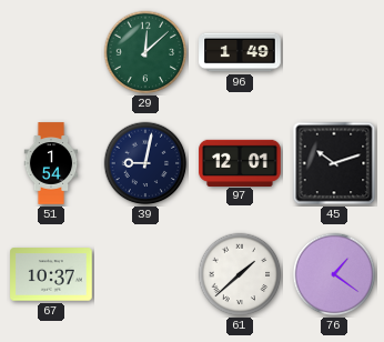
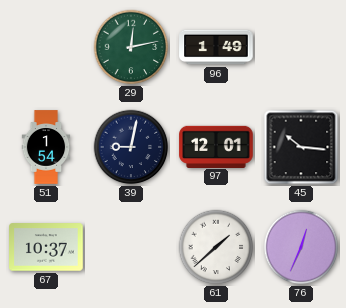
29: 12:08 -> 12:13 (131, 47)
45: 10:12 -> 10:16 (301, 147)
76: 1:21 -> 12:34 (301, 247)
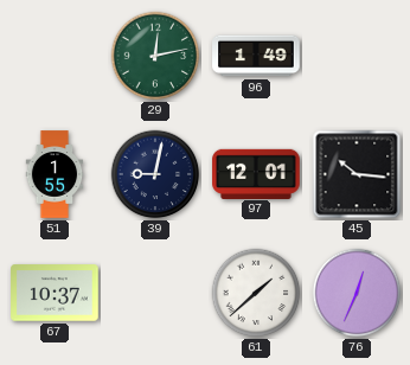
51: 1:54 -> 1:55 (55, 174)
